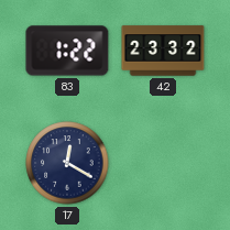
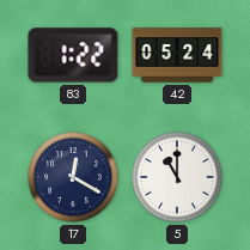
42: 23:32 -> 05:24 (177, 55)
5: none -> 11:00 (177, 177)
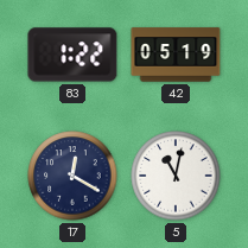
42: 05:24 -> 05:19 (176, 55)
5: 11:00 -> 11:02 (176, 176)
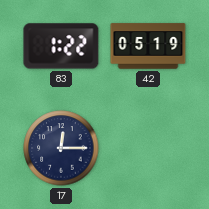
17: 12:20 -> 12:15 (61, 148)
5: 11:02 -> none (176, 176)
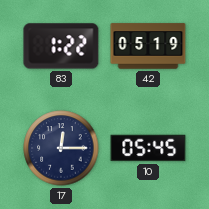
10: none -> 05:45 (148, 148)
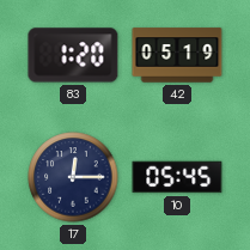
83: 1:22 -> 1:20 (73, 55)
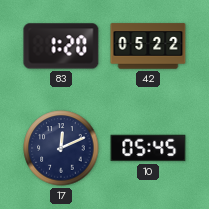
42: 05:19 -> 05:22 (148, 46)
17: 12:15 -> 12:11 (61, 148)
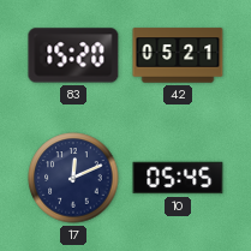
83: 1:20 -> 15:20 (73, 55)
42: 05:22 -> 05:21 (178, 55)
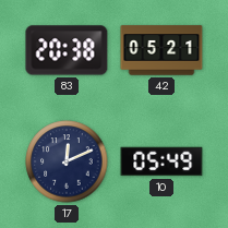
83: 15:20 -> 20:38 (67, 50)
10: 05:45 -> 05:49 (161, 161)
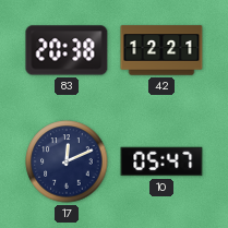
42: 05:21 -> 12:21 (161, 50)
10: 05:49 -> 05:47 (161, 161)
